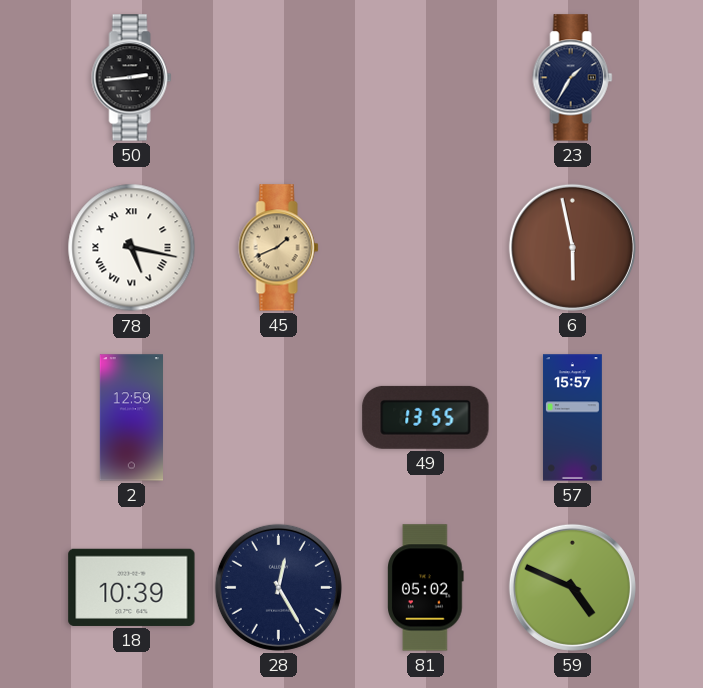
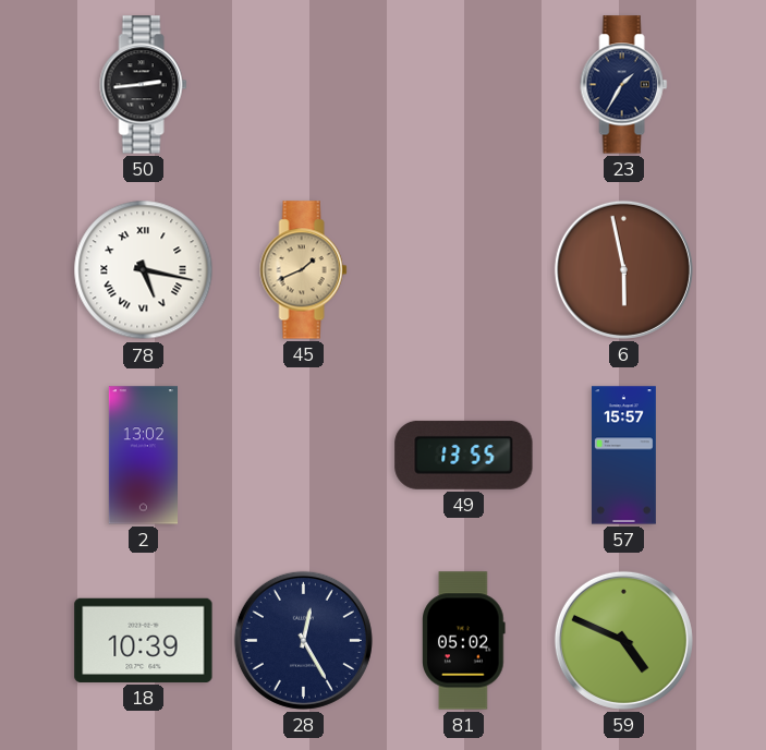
2: 12:59 -> 13:02 (143, 456)
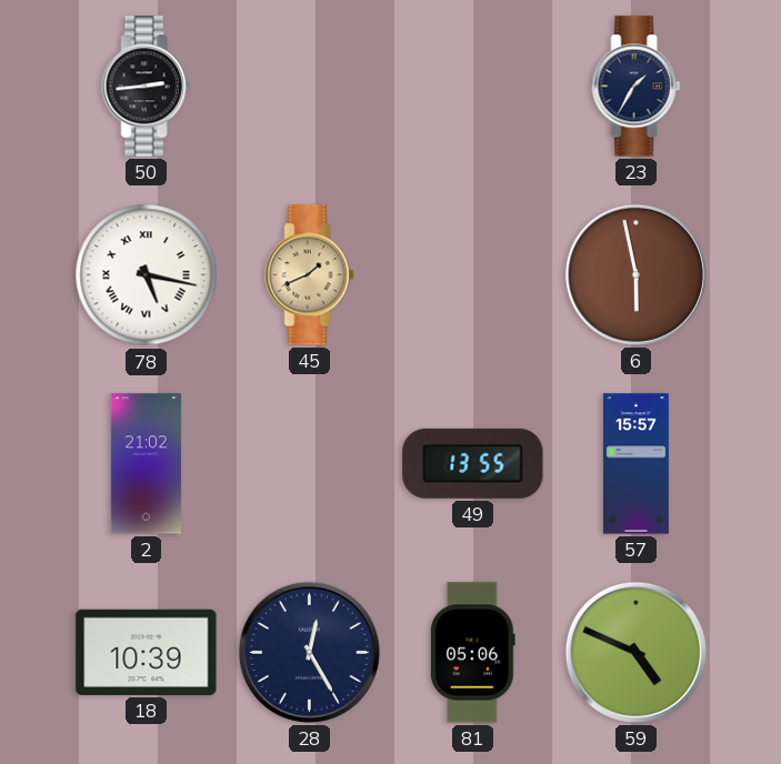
2: 13:02 -> 21:02 (146, 464)
81: 05:02 -> 05:06 (473, 653)
